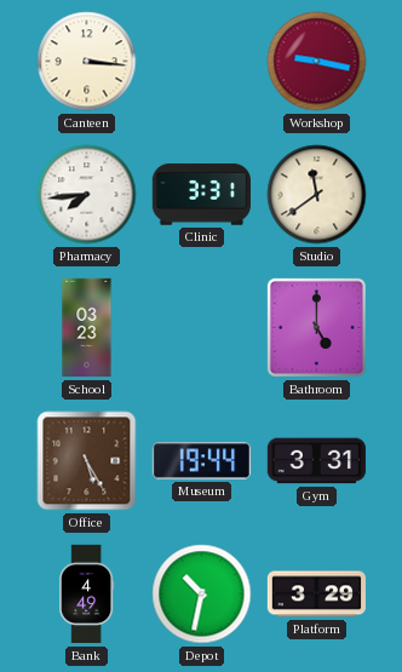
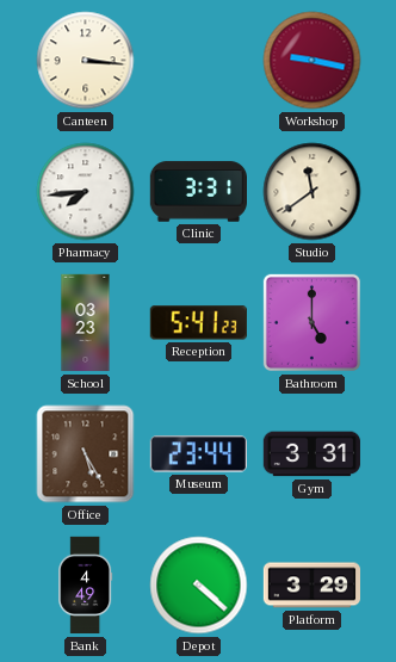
Reception: none -> 5:41 (198, 323)
Museum: 19:44 -> 23:44 (198, 454)
Depot: 10:32 -> 4:22 (199, 586)
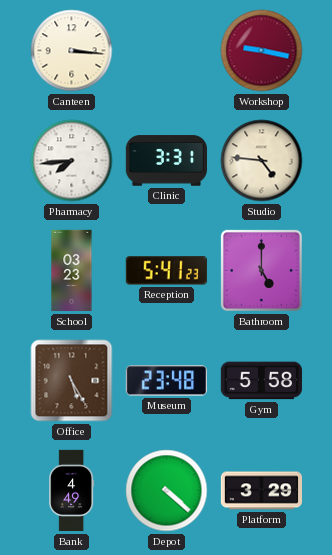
Studio: 11:39 -> 4:46 (262, 161)
Museum: 23:44 -> 23:48 (166, 381)
Gym: 3:31 -> 5:58 (261, 381)
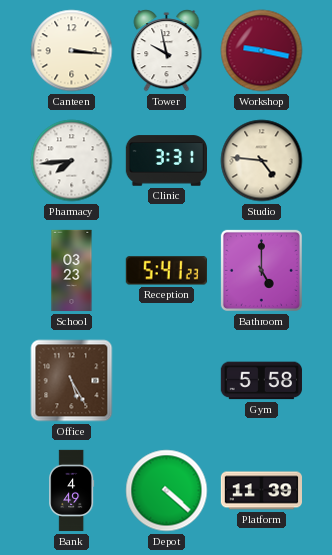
Tower: none -> 9:58 (167, 51)
Museum: 23:48 -> none (166, 381)
Platform: 3:29 -> 11:39 (261, 491)
